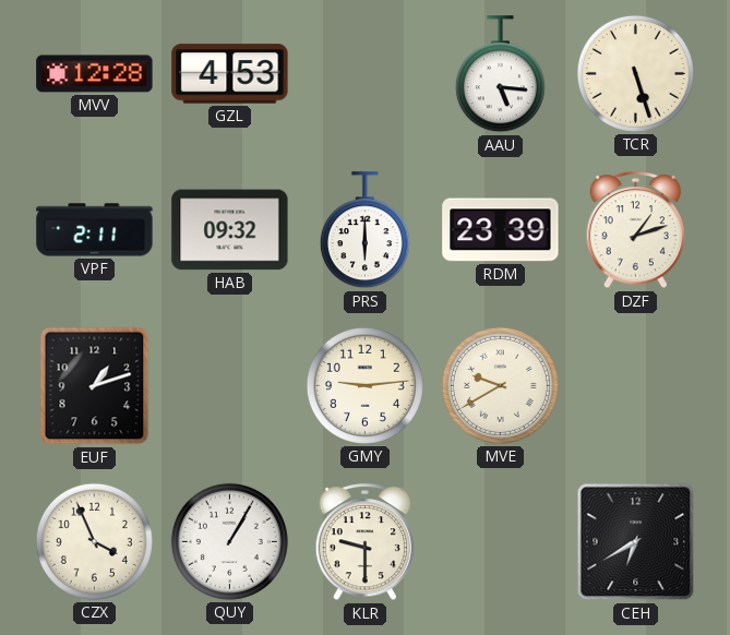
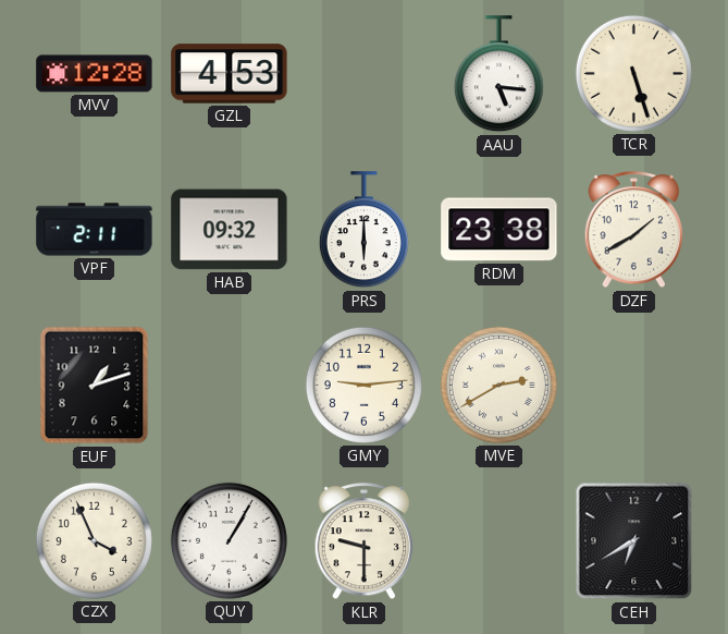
RDM: 23:39 -> 23:38 (499, 230)
DZF: 1:12 -> 1:40 (634, 230)
MVE: 9:40 -> 2:40 (498, 385)
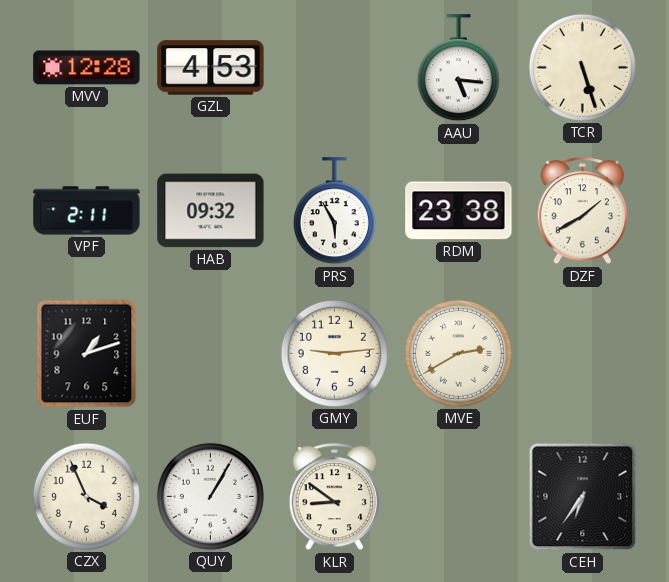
PRS: 6:00 -> 5:55 (334, 211)
KLR: 9:30 -> 8:51 (335, 497)
CEH: 6:40 -> 6:36 (583, 497)
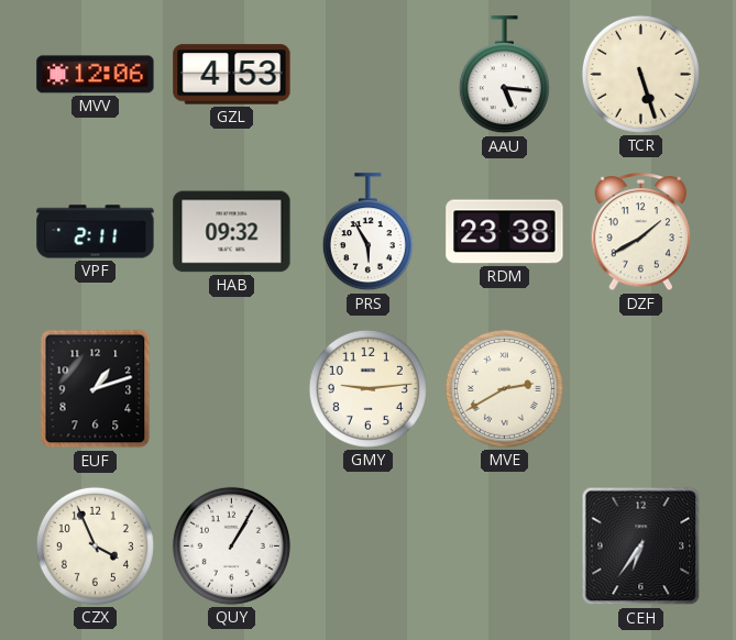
MVV: 12:28 -> 12:06 (96, 75)
KLR: 8:51 -> none (335, 497)
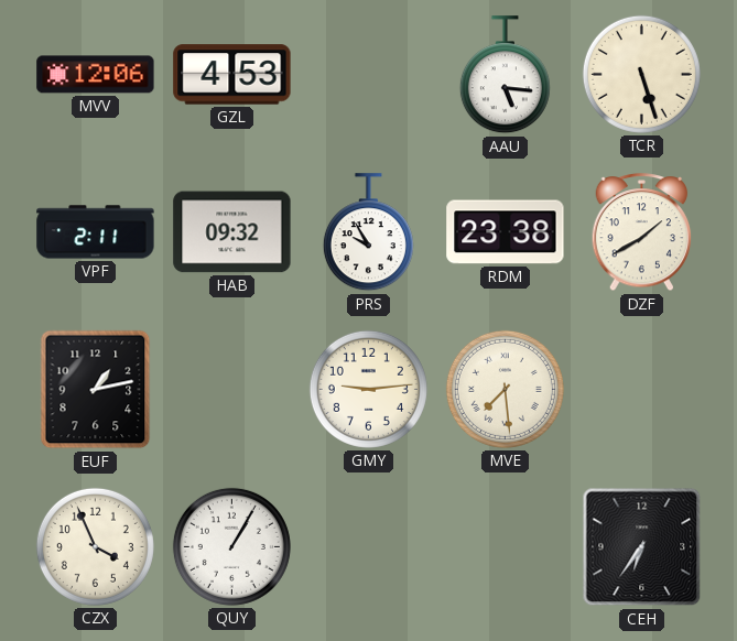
PRS: 5:55 -> 9:55 (368, 232)
EUF: 1:12 -> 1:13 (96, 390)
MVE: 2:40 -> 7:29 (505, 389)
